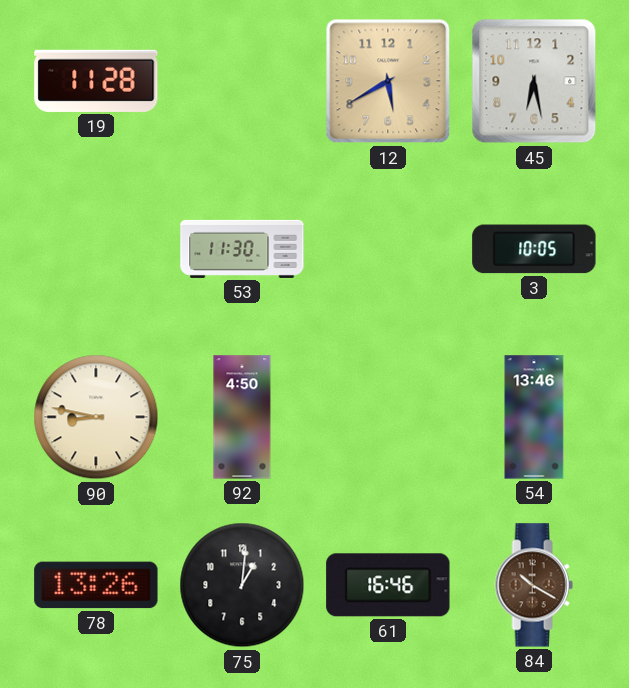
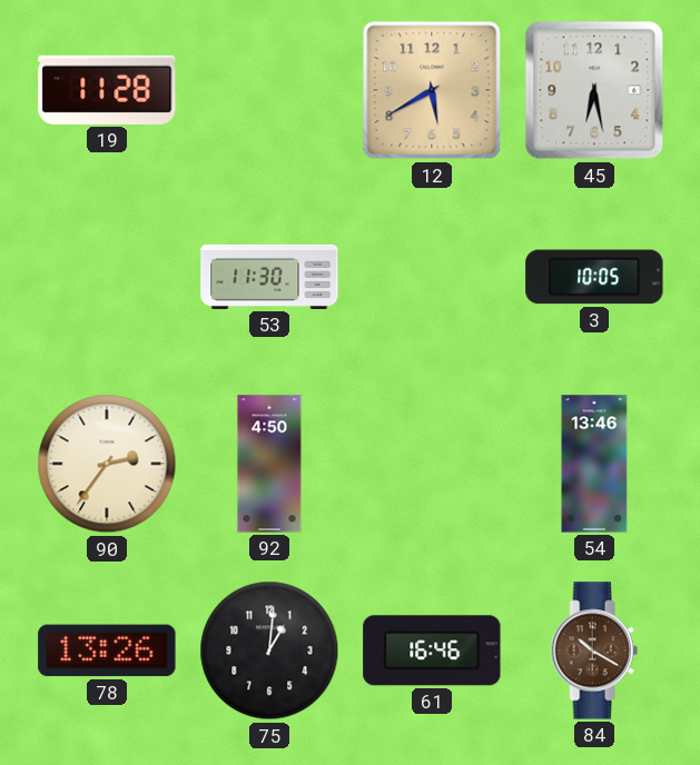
90: 8:47 -> 2:36 (107, 464)
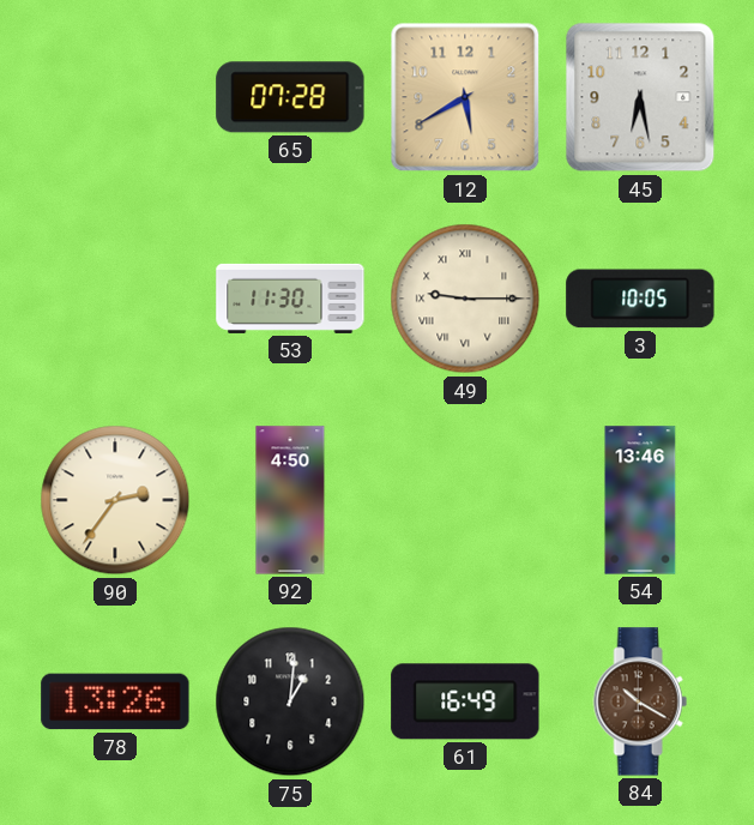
19: 11:28 -> none (107, 90)
65: none -> 07:28 (290, 97)
49: none -> 9:15 (465, 299)
61: 16:46 -> 16:49 (465, 701)
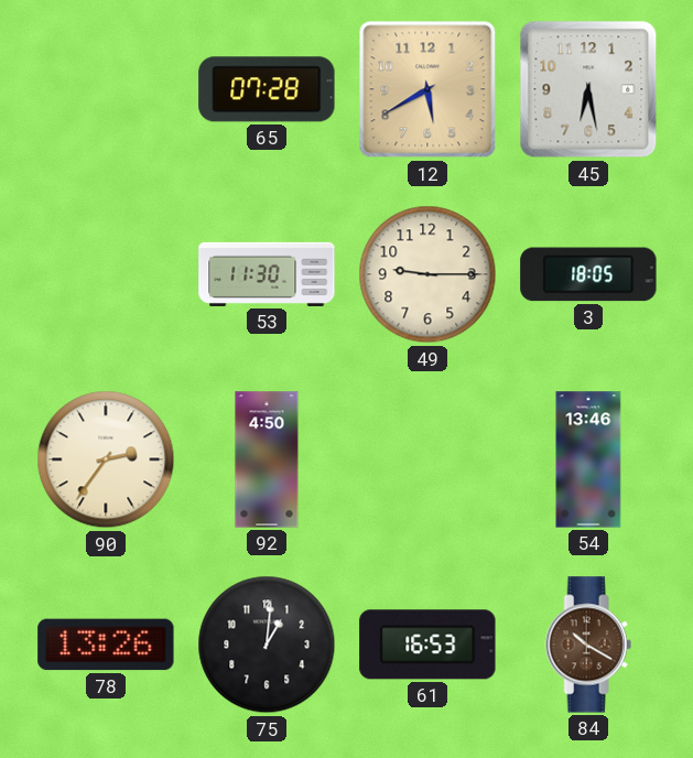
49 numerals: Roman -> Arabic (427, 274)
3: 10:05 -> 18:05 (588, 274)
61: 16:49 -> 16:53 (427, 645)
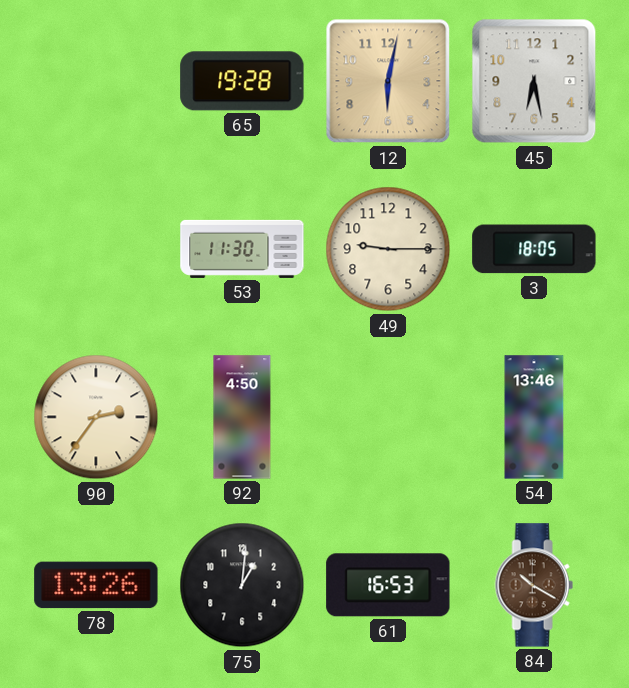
65: 07:28 -> 19:28 (242, 81)
12: 5:40 -> 6:02 (388, 81)
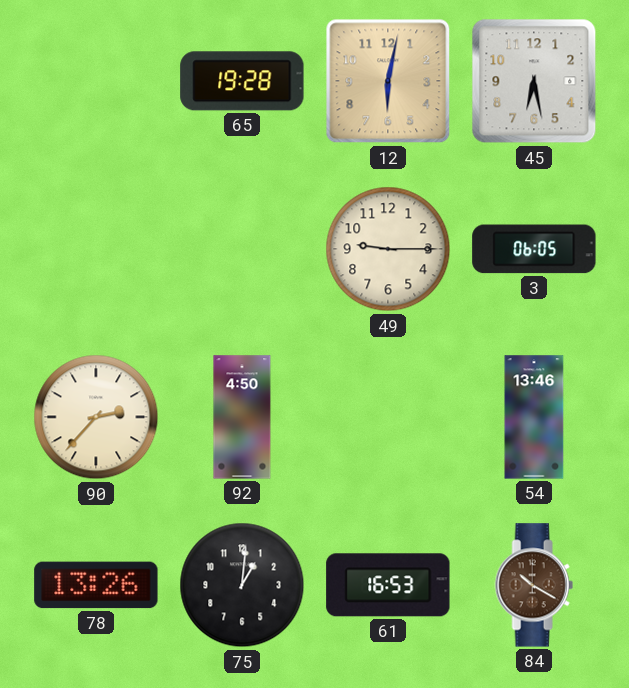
53: 11:30 -> none (242, 249)
3: 18:05 -> 06:05 (534, 249)
90: 2:36 -> 2:37 (96, 417)
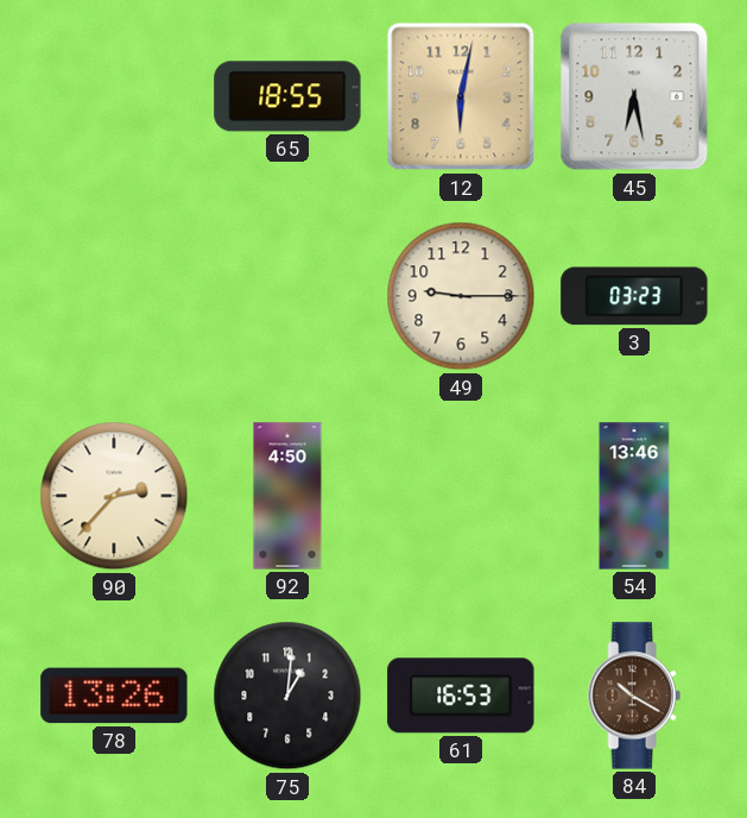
65: 19:28 -> 18:55 (287, 96)
3: 06:05 -> 03:23 (634, 296)
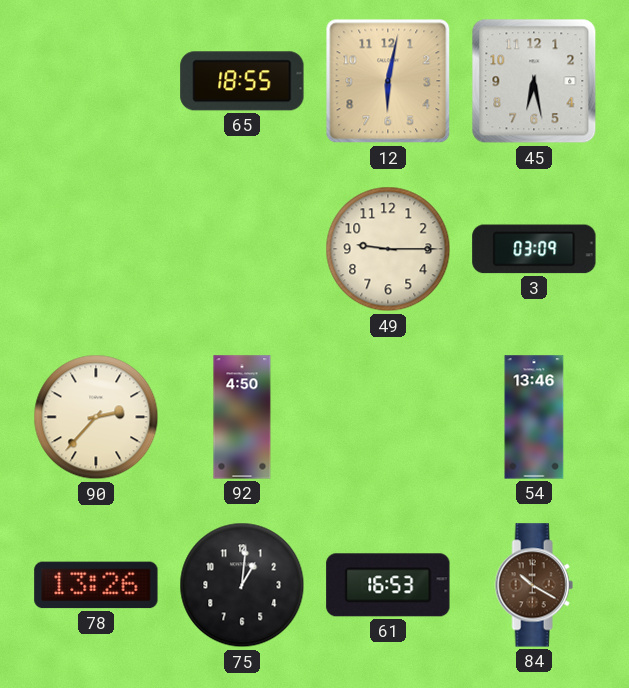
3: 03:23 -> 03:09 (534, 249)
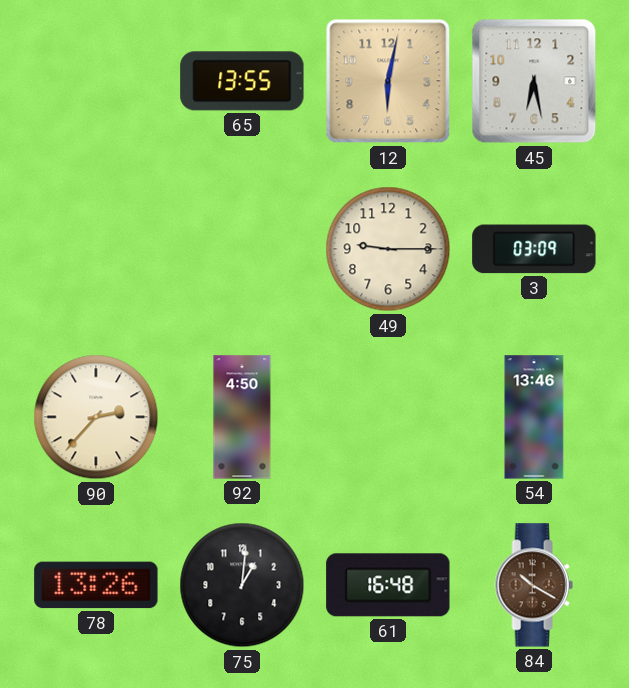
65: 18:55 -> 13:55 (242, 81)
61: 16:53 -> 16:48 (388, 585)
